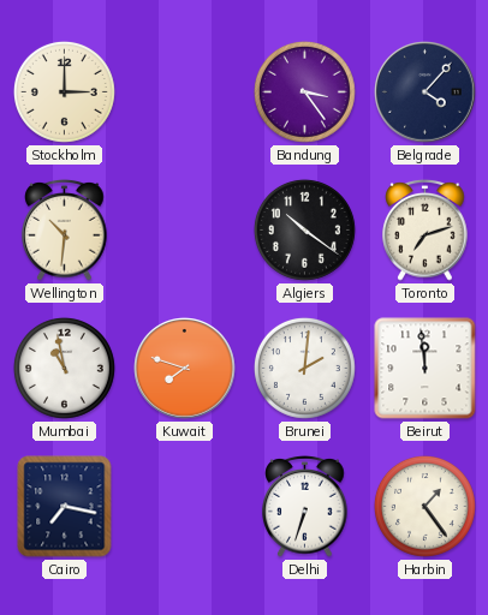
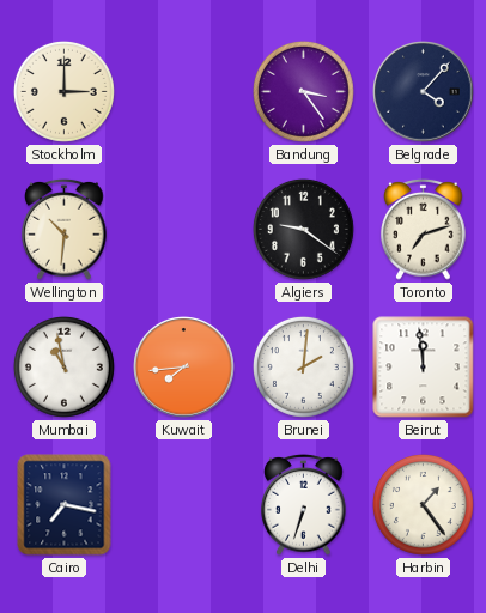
Algiers: 10:21 -> 9:21 (303, 229)
Kuwait: 7:48 -> 7:44 (184, 368)
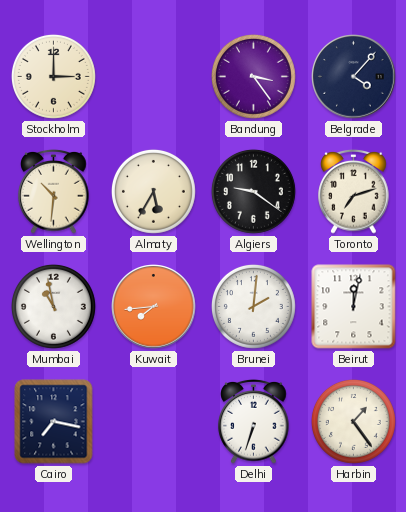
Almaty: none -> 5:35 (153, 191)
Beirut: 11:59 -> 12:02 (354, 307)
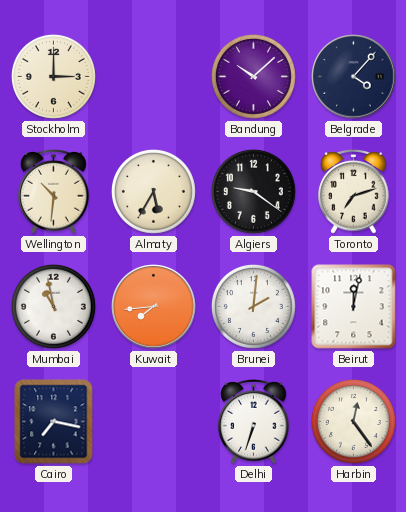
Bandung: 3:24 -> 10:08 (253, 76)
Harbin: 1:24 -> 12:24 (353, 421)
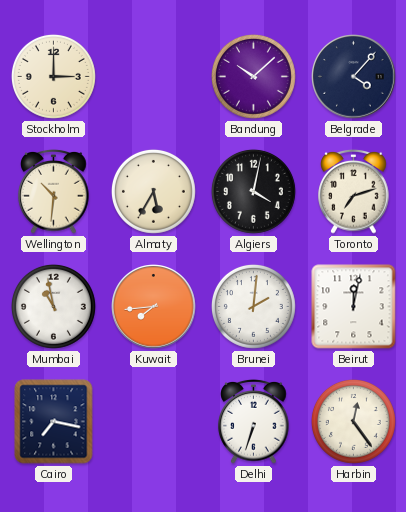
Algiers: 9:21 -> 4:02 (253, 191)
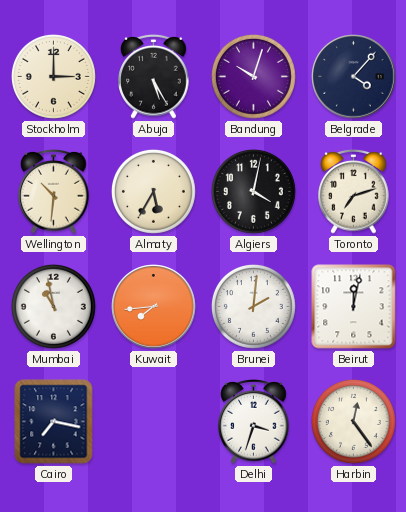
Abuja: none -> 5:25 (154, 76)
Bandung: 10:08 -> 10:03 (253, 76)
Delhi: 6:33 -> 3:33 (254, 421)
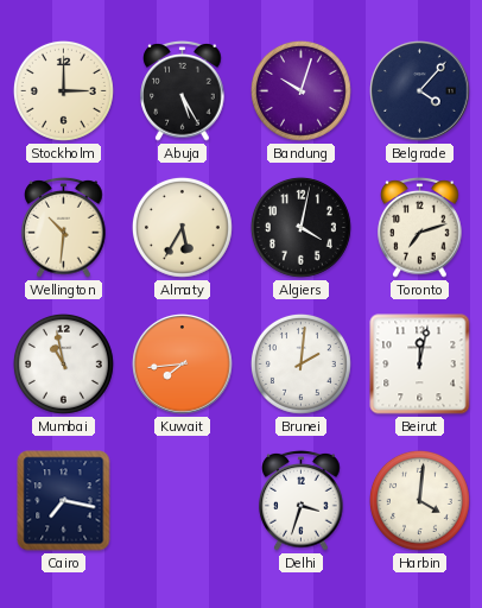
Harbin: 12:24 -> 4:01 (419, 500)
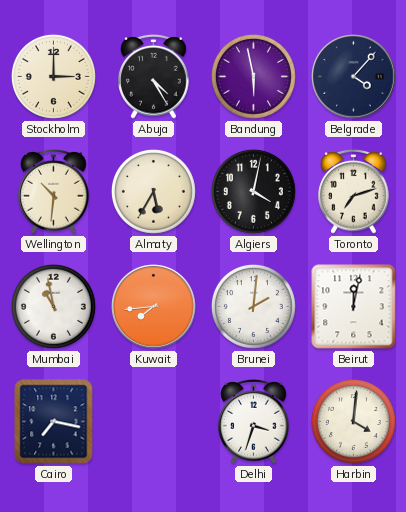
Abuja: 5:25 -> 4:25 (154, 76)
Bandung: 10:03 -> 5:58 (253, 76)
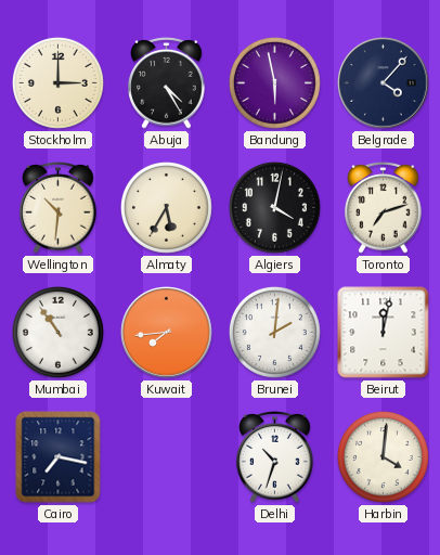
Mumbai: 10:58 -> 10:54 (57, 332)
Delhi: 3:33 -> 10:33 (275, 456)
